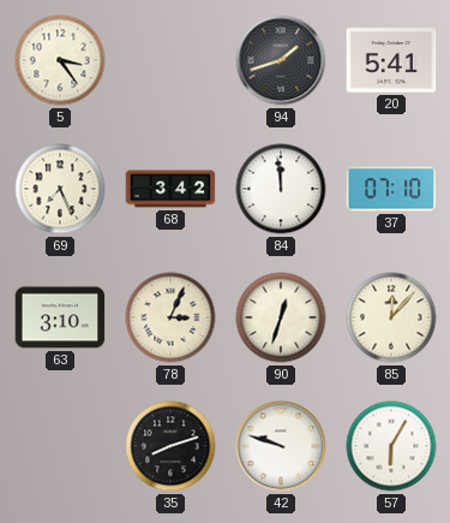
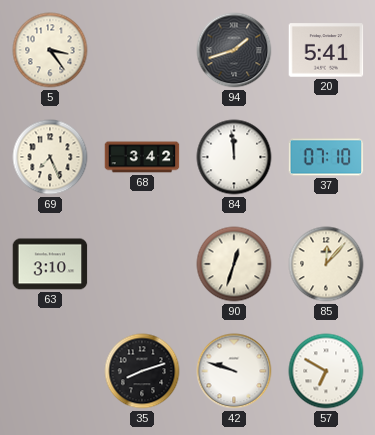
78: 3:04 -> none (170, 317)
57: 6:05 -> 6:50 (326, 371)
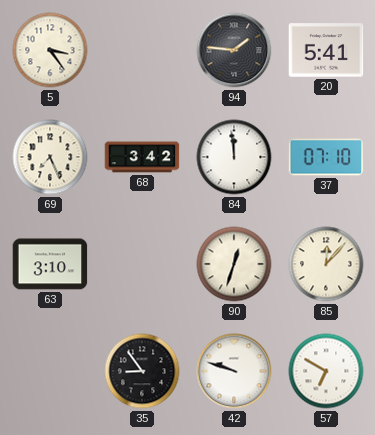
94: 1:42 -> 1:46 (234, 50)
35: 8:12 -> 8:54 (142, 371)
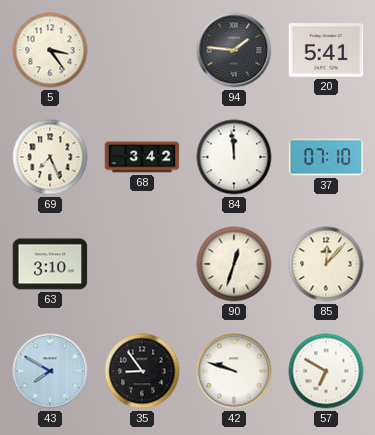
43: none -> 7:50 (50, 371)
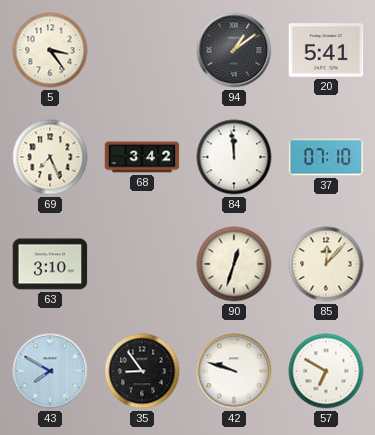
94: 1:46 -> 1:09 (234, 50)
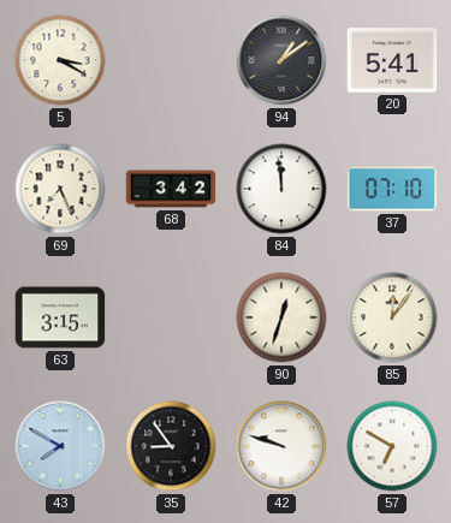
5: 3:24 -> 3:20 (60, 60)
63: 3:10 -> 3:15 (60, 317)
85: 12:07 -> 12:06 (392, 317)
